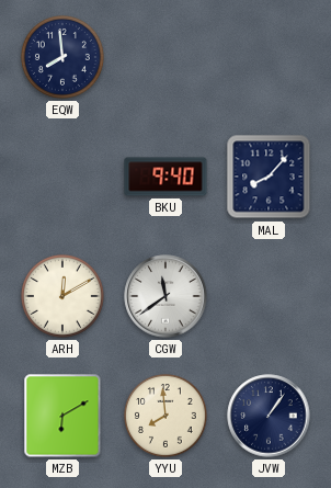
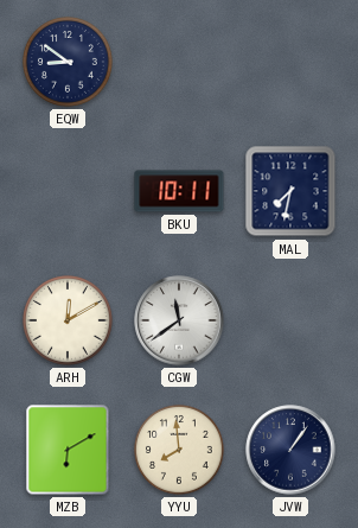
EQW: 7:59 -> 8:51 (68, 62)
BKU: 9:40 -> 10:11 (179, 191)
MAL: 8:07 -> 7:32 (290, 191)
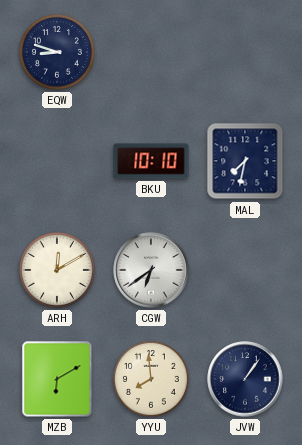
EQW: 8:51 -> 8:48 (57, 52)
BKU: 10:11 -> 10:10 (151, 161)
CGW: 11:39 -> 6:39 (151, 270)
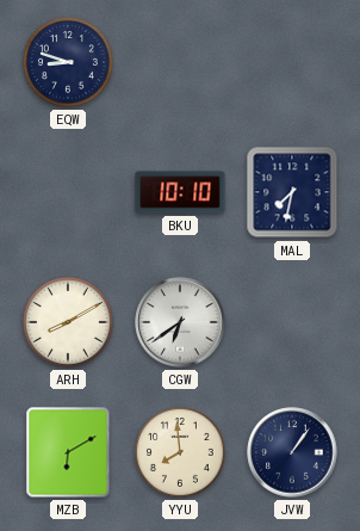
ARH: 12:10 -> 8:10 (68, 322)
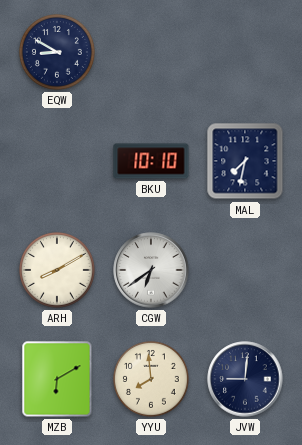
EQW: 8:48 -> 8:50 (57, 52)
JVW: 1:06 -> 9:01 (245, 379)
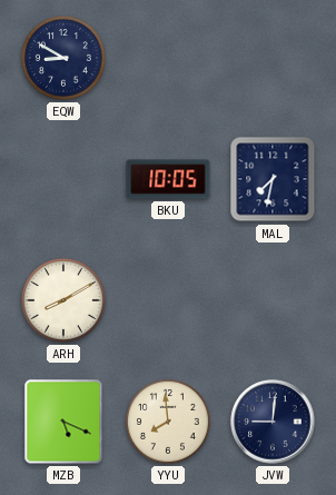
BKU: 10:10 -> 10:05 (168, 179)
CGW: 6:39 -> none (151, 270)
MZB: 6:10 -> 5:19 (63, 422)
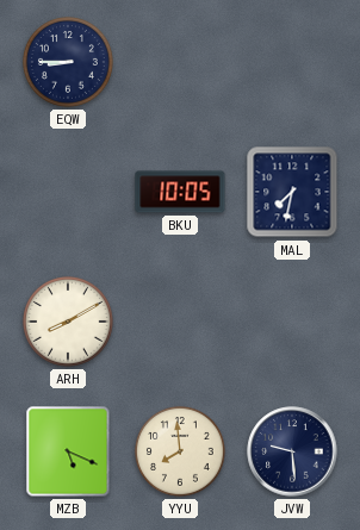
EQW: 8:50 -> 8:45 (68, 62)
JVW: 9:01 -> 9:29 (292, 451)
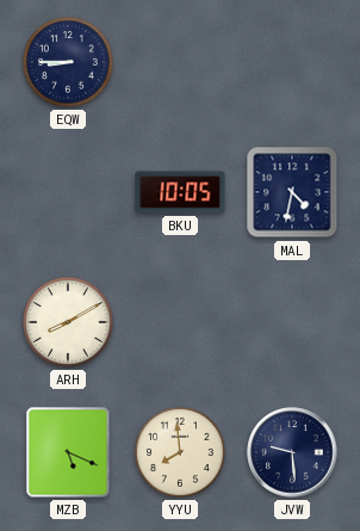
MAL: 7:32 -> 4:32 (292, 192)
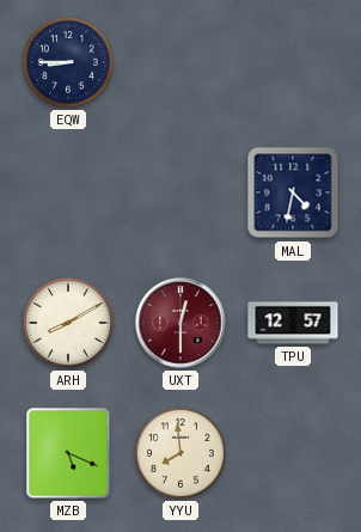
BKU: 10:05 -> none (180, 192)
UXT: none -> 12:30 (180, 323)
TPU: none -> 12:57 (293, 323)
JVW: 9:29 -> none (292, 452)
